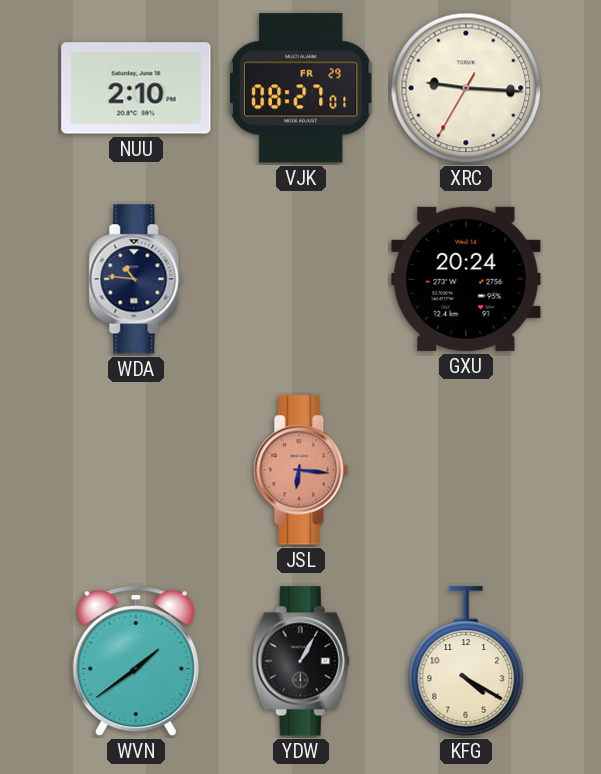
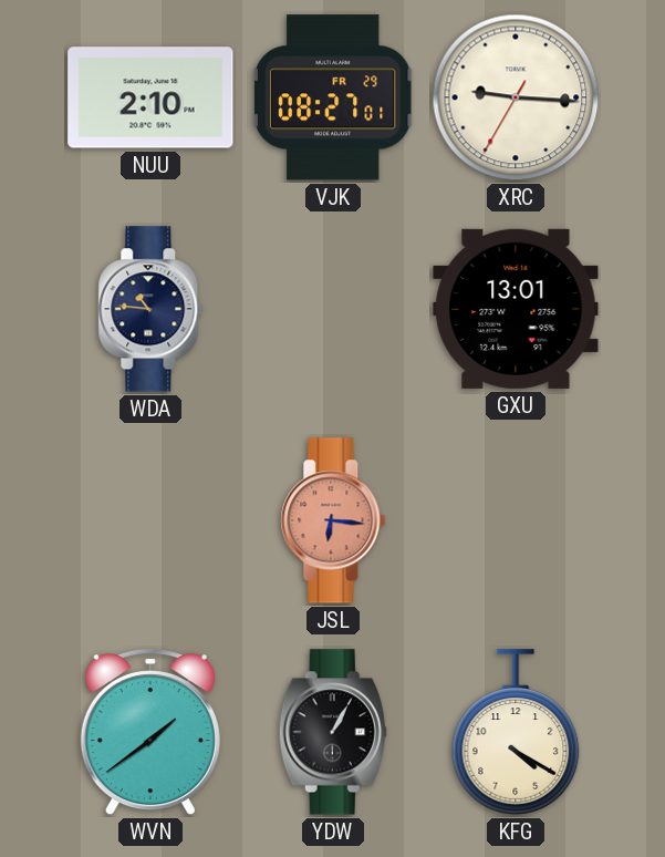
GXU: 20:24 -> 13:01 (516, 309)
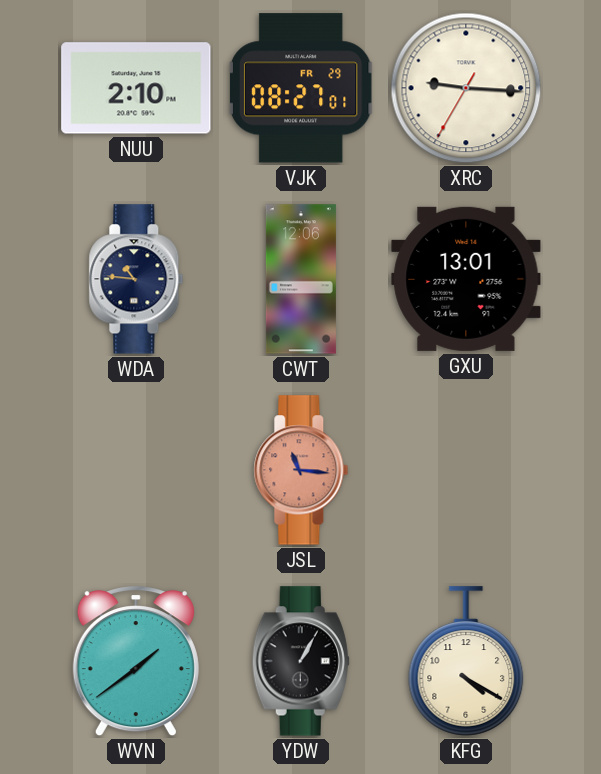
CWT: none -> 12:06 (301, 279)
JSL: 6:16 -> 11:16 (301, 470)
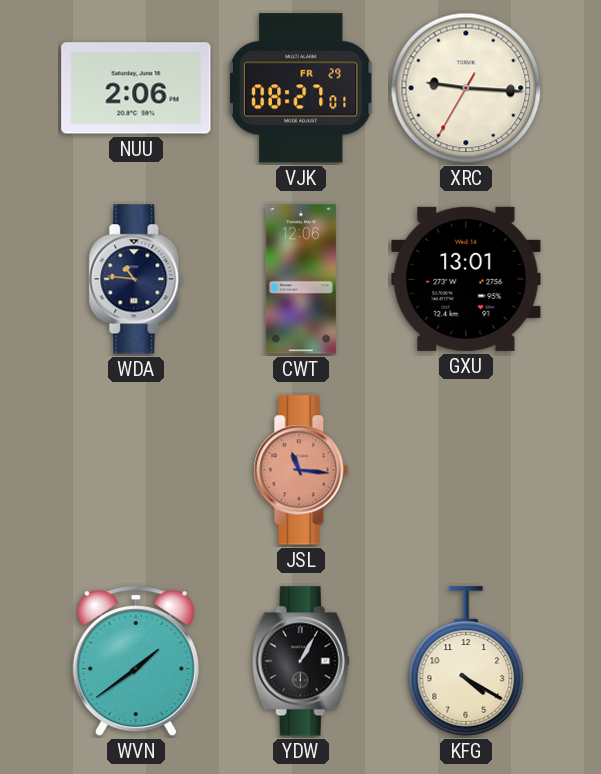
NUU: 2:10 -> 2:06 (136, 88)
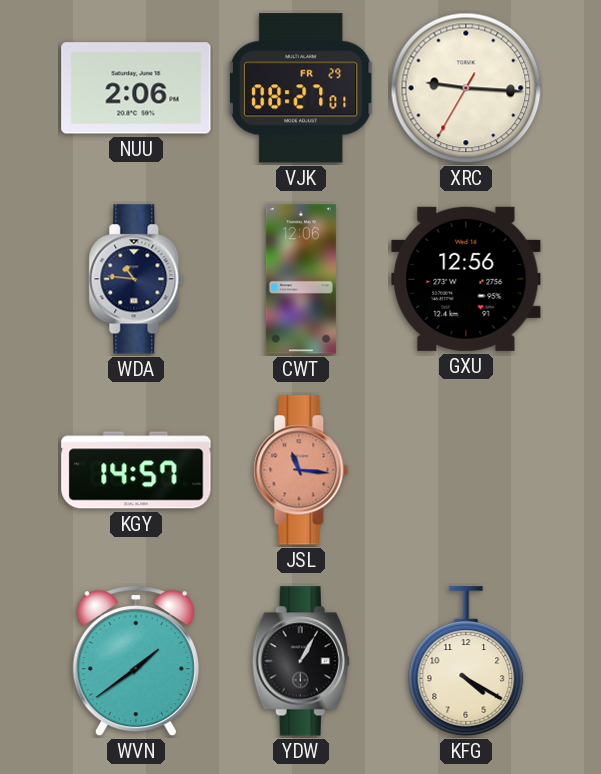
GXU: 13:01 -> 12:56 (466, 279)
KGY: none -> 14:57 (136, 470)
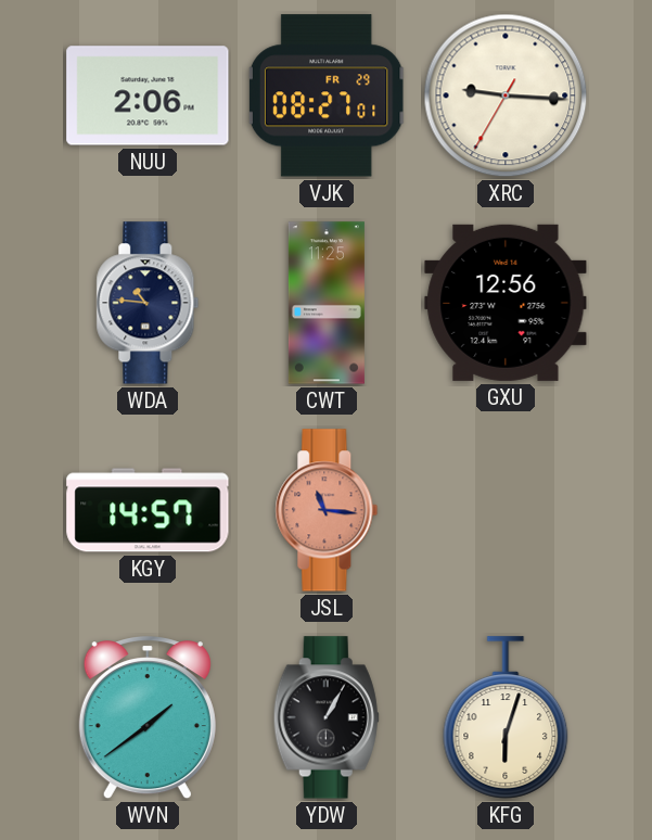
CWT: 12:06 -> 11:25 (327, 303)
KFG: 4:20 -> 6:03 (506, 717)
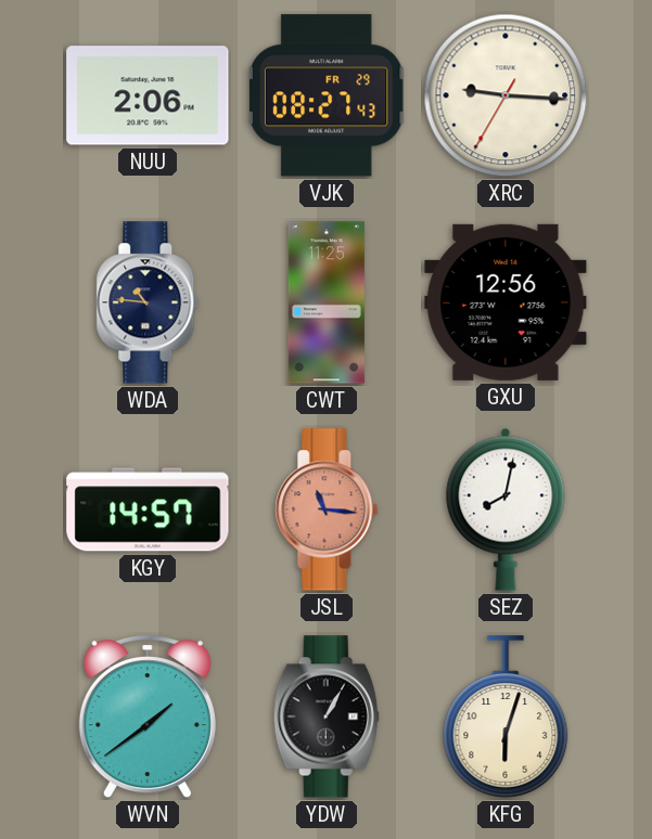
VJK: 08:27:01 -> 08:27:43 (327, 95)
SEZ: none -> 8:02 (506, 509)
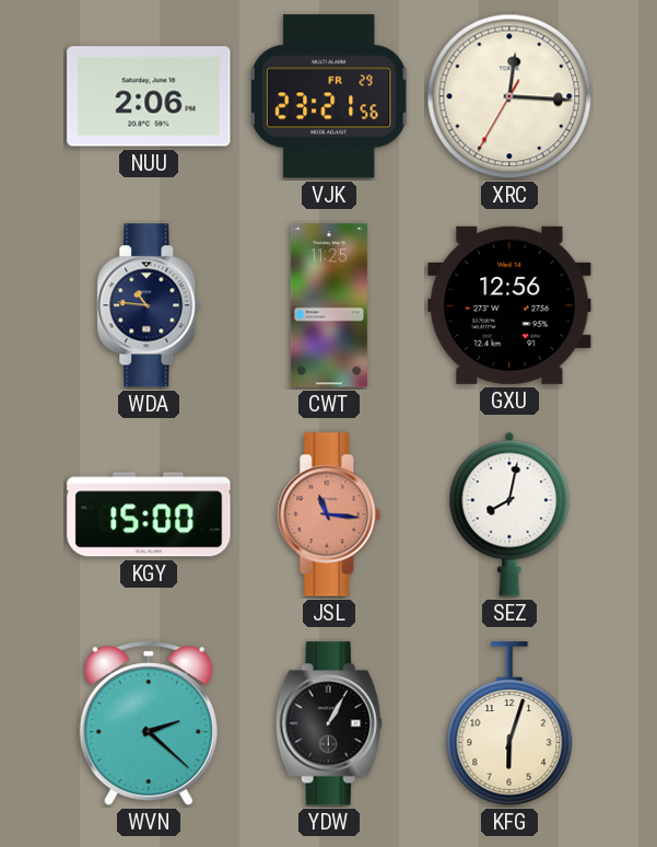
VJK: 08:27 -> 23:21 (329, 96)
XRC: 9:15 -> 12:15 (509, 96)
KGY: 14:57 -> 15:00 (149, 514)
WVN: 1:39 -> 2:22 (149, 724)
